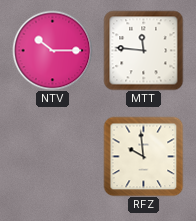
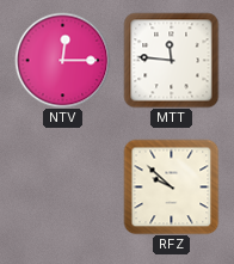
NTV: 10:15 -> 12:15 (62, 60)
RFZ: 9:59 -> 9:52 (171, 186)
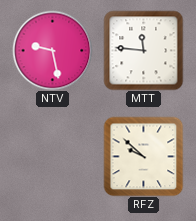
NTV: 12:15 -> 9:28 (52, 50)
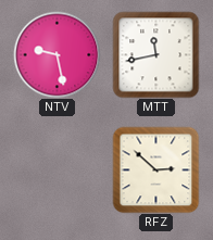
MTT: 11:46 -> 11:43 (155, 54)
RFZ: 9:52 -> 2:52 (155, 169)
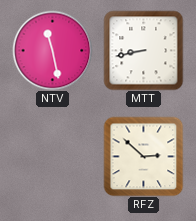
NTV: 9:28 -> 11:28 (52, 50)
MTT: 11:43 -> 8:43 (143, 50)
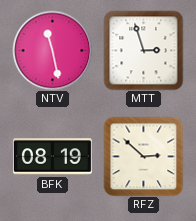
MTT: 8:43 -> 2:57 (143, 50)
BFK: none -> 08:19 (52, 157)
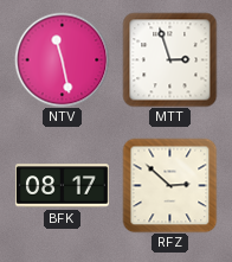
BFK: 08:19 -> 08:17 (62, 186)
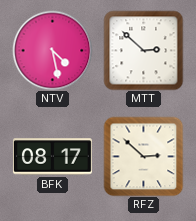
NTV: 11:28 -> 4:28 (52, 50)
MTT: 2:57 -> 2:52 (143, 50)
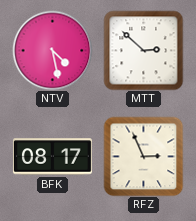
RFZ: 2:52 -> 2:56 (143, 156)
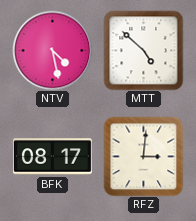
MTT: 2:52 -> 4:52 (143, 50)
RFZ: 2:56 -> 3:01 (143, 156)
